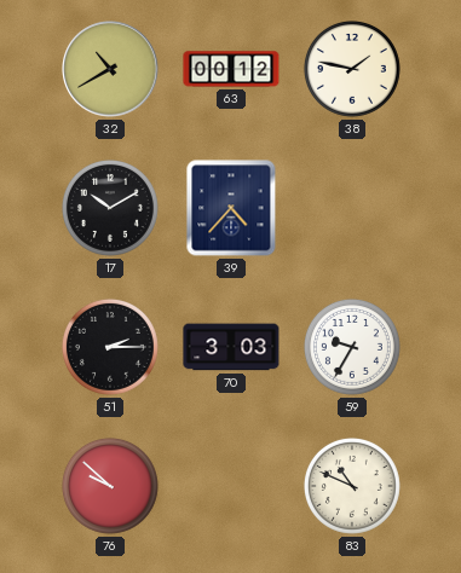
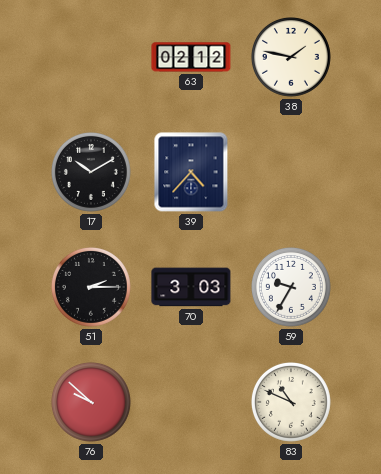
32: 10:40 -> none (110, 69)
63: 00:12 -> 02:12 (191, 57)
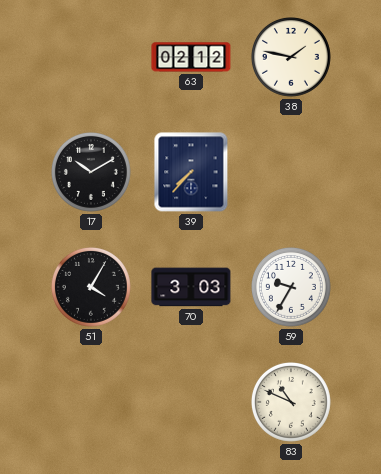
39: 4:37 -> 7:37 (191, 172)
51: 2:15 -> 4:05 (91, 287)
76: 9:52 -> none (91, 402)
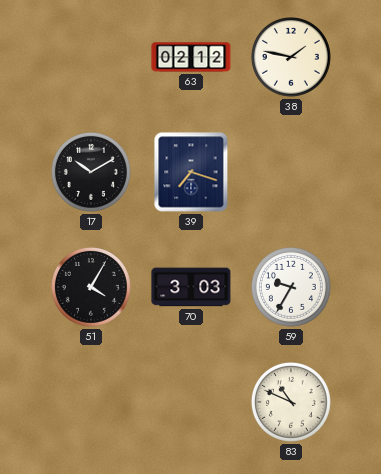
39: 7:37 -> 7:18 (191, 172)
